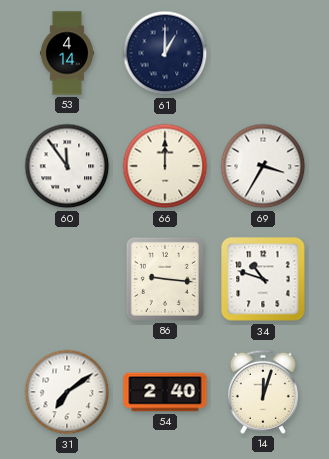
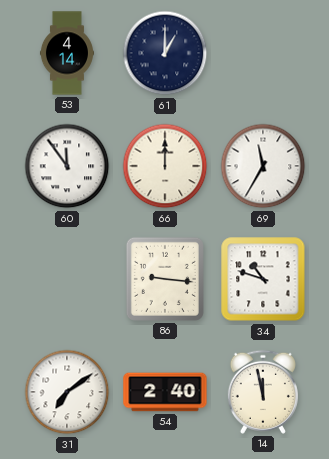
69: 3:35 -> 11:35 (263, 166)
14: 12:03 -> 11:58 (263, 392)
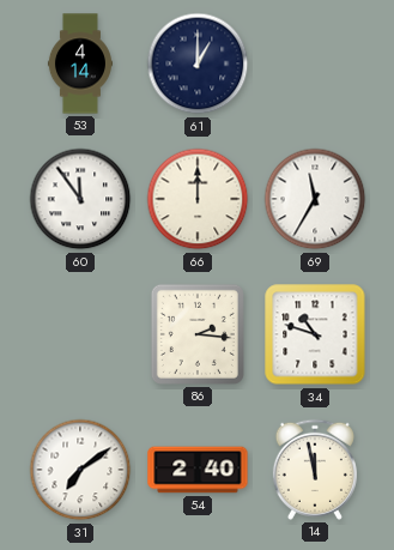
86: 9:16 -> 2:16 (198, 334)
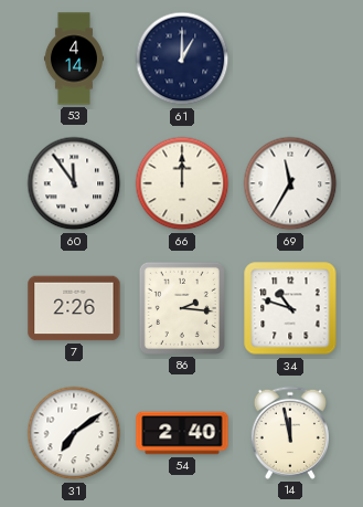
7: none -> 2:26 (74, 308)
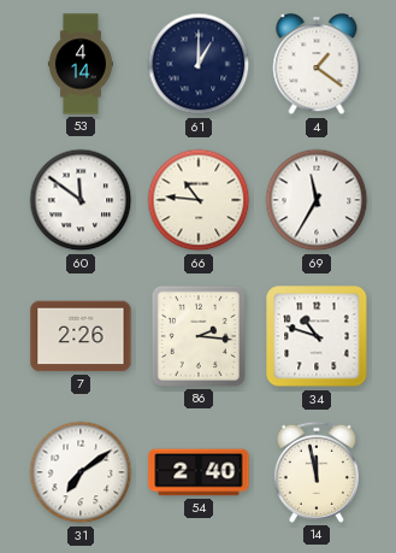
4: none -> 1:21 (317, 65)
60: 11:54 -> 11:51 (81, 200)
66: 12:00 -> 10:46 (199, 200)
